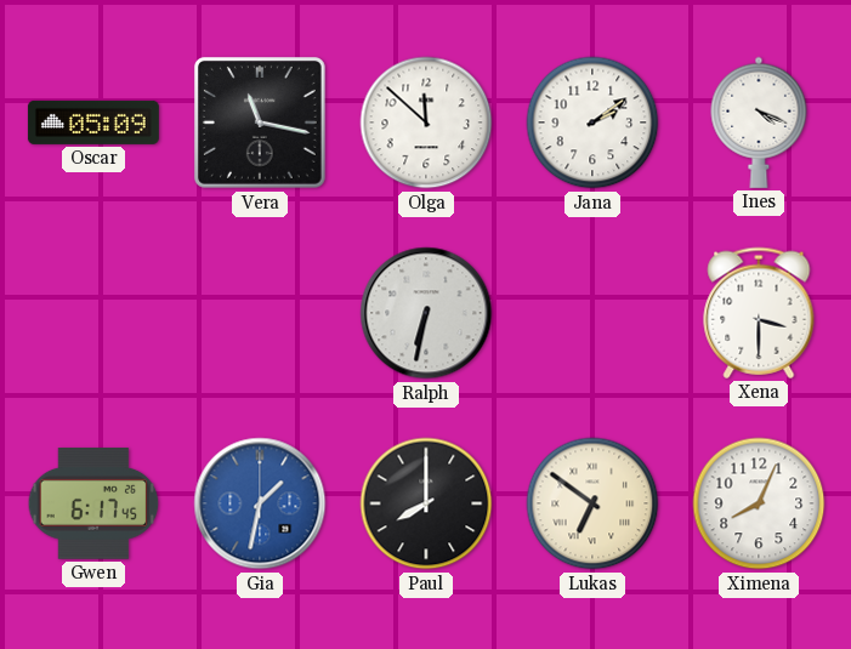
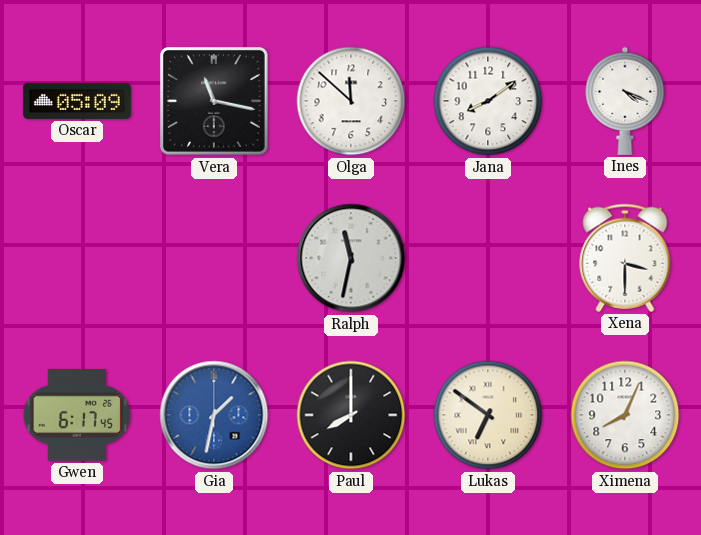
Jana: 2:09 -> 8:09 (488, 101)
Ralph: 6:32 -> 11:32 (351, 258)
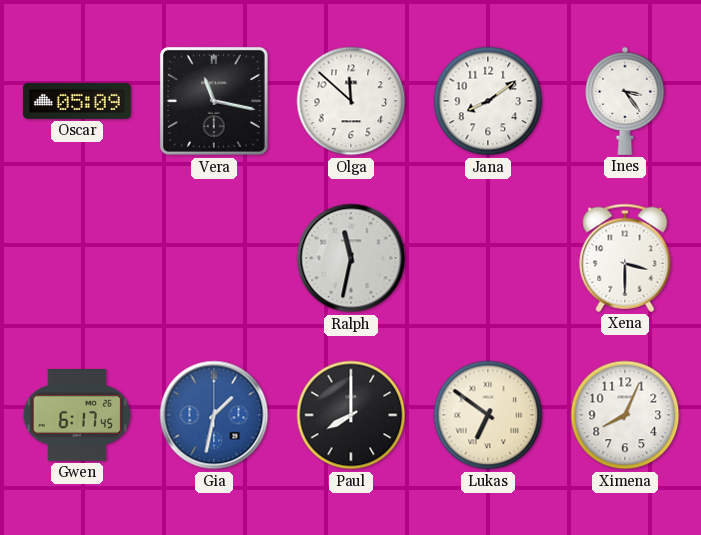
Ines: 4:19 -> 3:24 (625, 101)
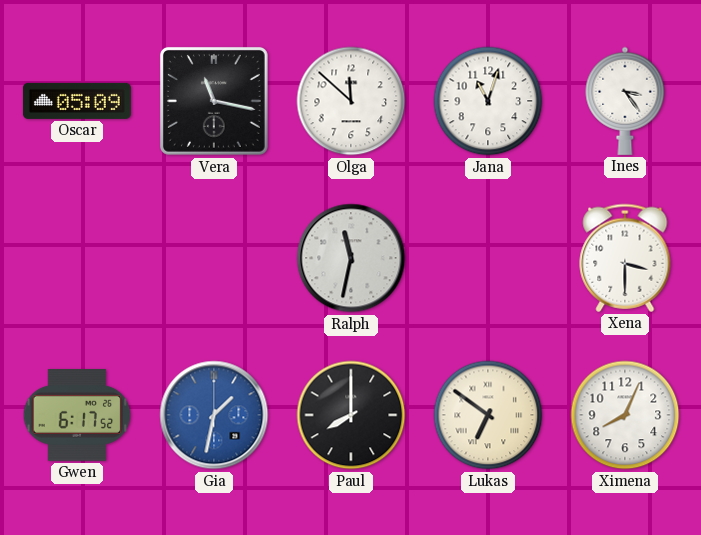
Jana: 8:09 -> 11:03 (488, 101)
Gwen: 6:17:45 -> 6:17:52 (77, 416)
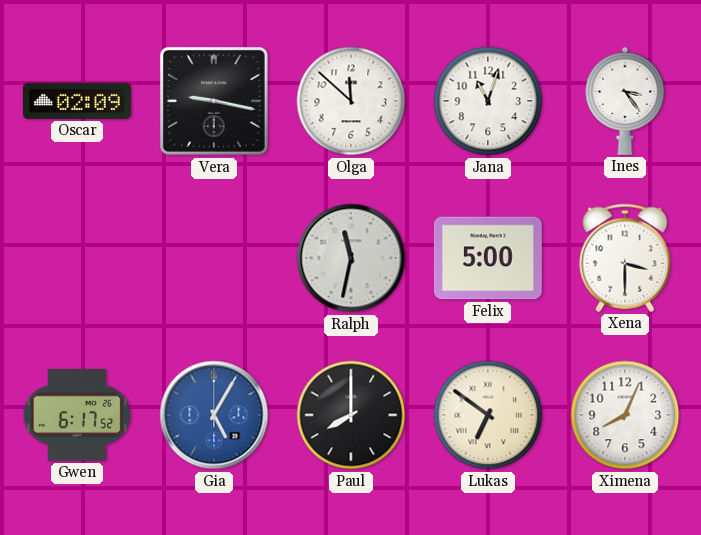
Oscar: 05:09 -> 02:09 (77, 101)
Vera: 11:17 -> 9:17 (214, 101)
Felix: none -> 5:00 (488, 258)
Gia: 1:32 -> 5:05 (214, 415)
